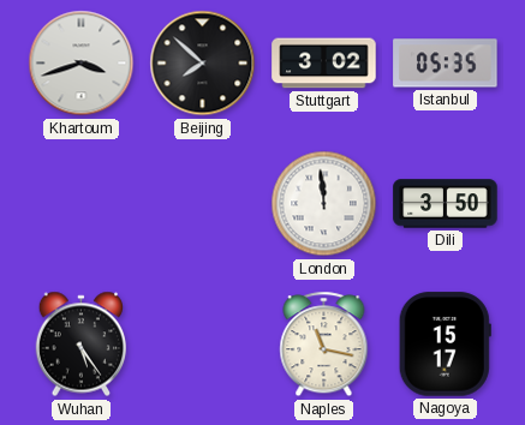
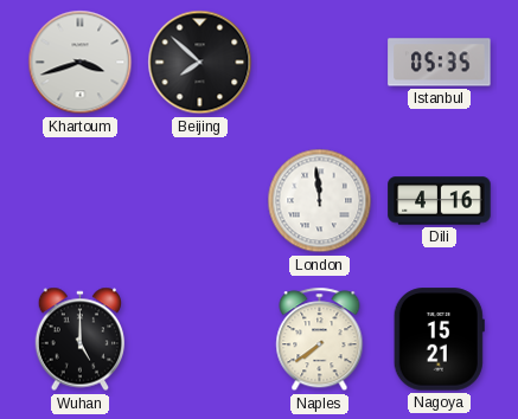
Stuttgart: 3:02 -> none (324, 64)
Dili: 3:50 -> 4:16 (440, 201)
Wuhan: 5:24 -> 5:00 (81, 340)
Naples: 11:17 -> 7:39 (320, 340)
Nagoya: 15:17 -> 15:21 (439, 340)
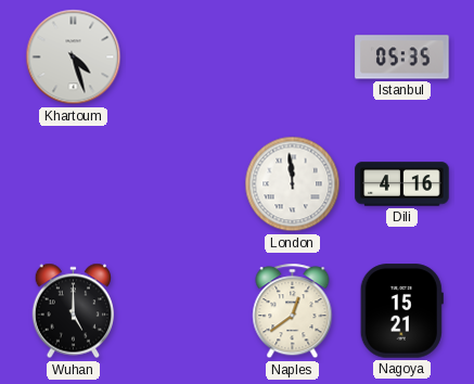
Khartoum: 3:42 -> 4:27 (74, 57)
Beijing: 7:52 -> none (200, 63)
Naples: 7:39 -> 12:39 (293, 311)
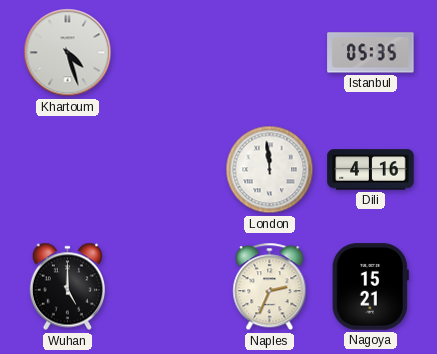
Naples: 12:39 -> 2:34 (270, 287)
